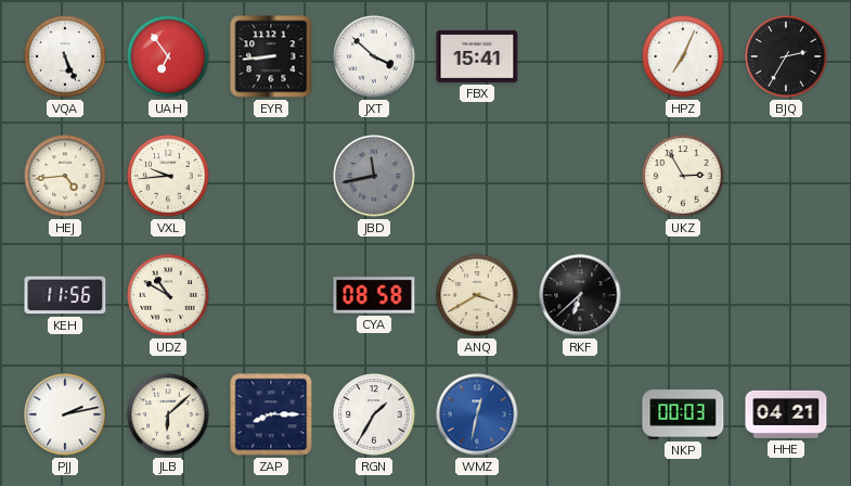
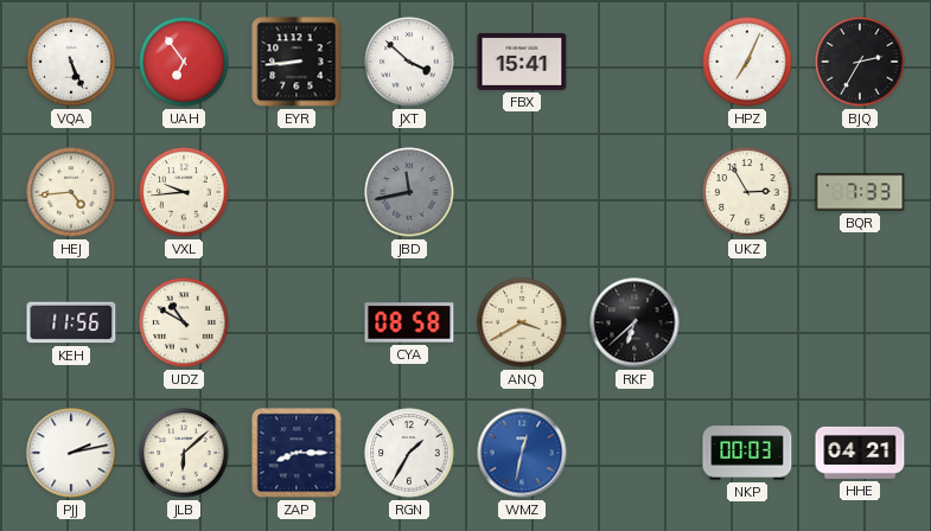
BQR: none -> 7:33 (860, 192)
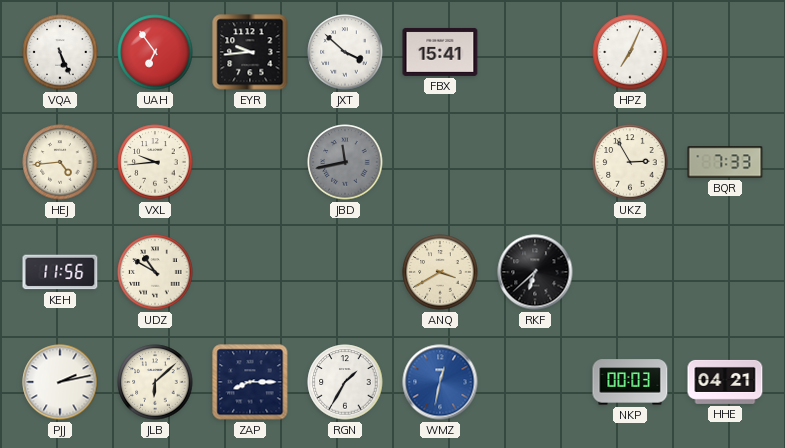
EYR: 8:44 -> 9:44 (250, 52)
BJQ: 2:35 -> none (860, 62)
CYA: 08:58 -> none (409, 322)
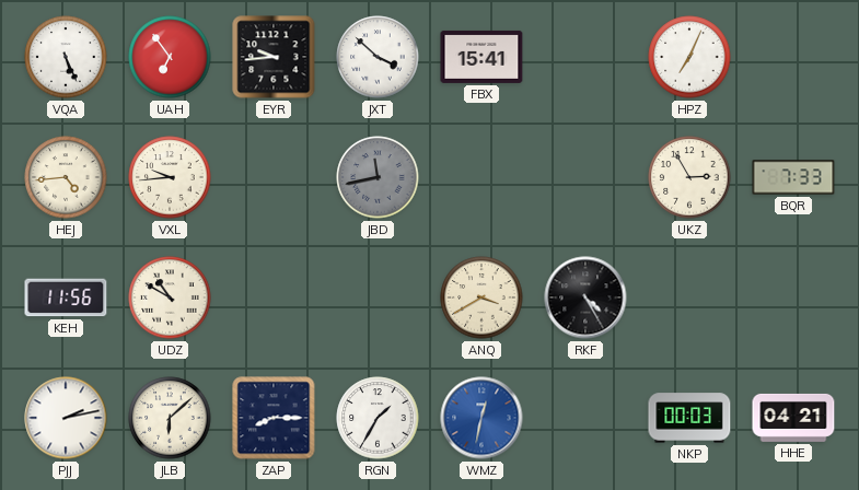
RKF: 6:38 -> 4:25 (585, 297)
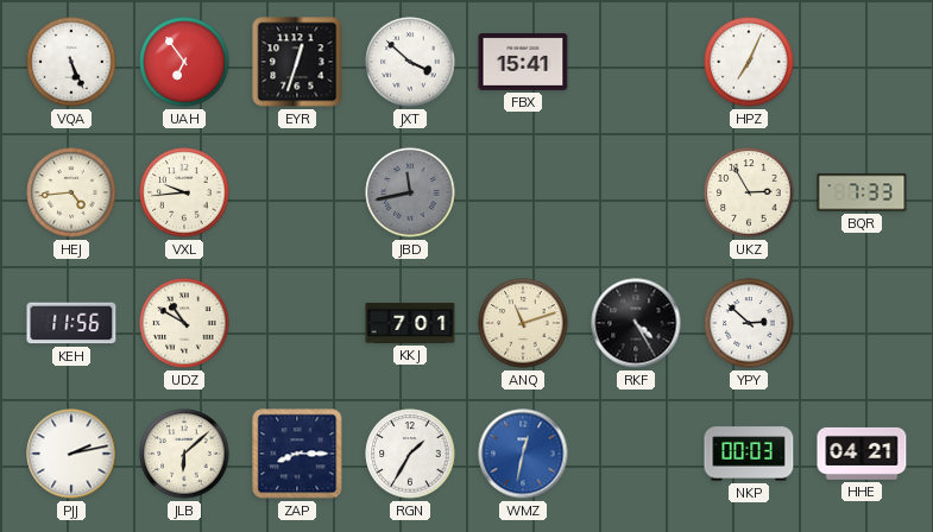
EYR: 9:44 -> 12:33 (297, 62)
KKJ: none -> 7:01 (410, 323)
ANQ: 3:40 -> 11:12 (523, 323)
YPY: none -> 2:52 (749, 323)
